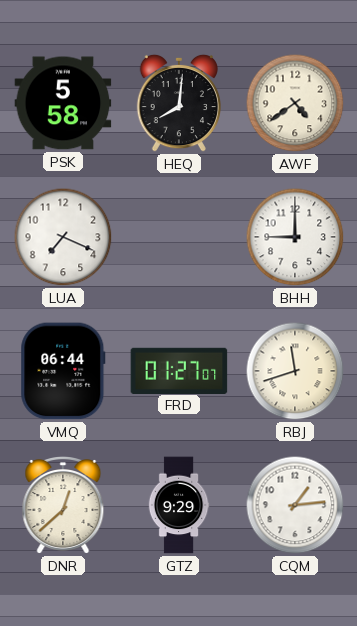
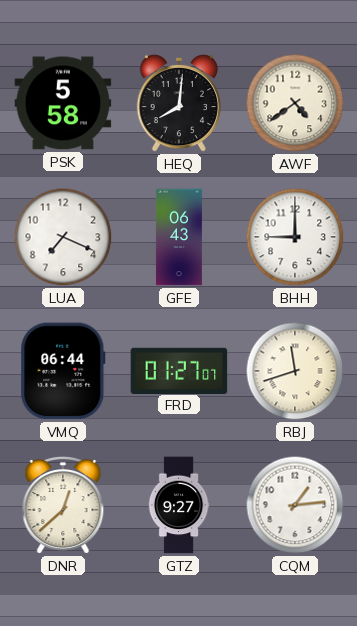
GFE: none -> 06:43 (179, 237)
GTZ: 9:29 -> 9:27 (179, 505)
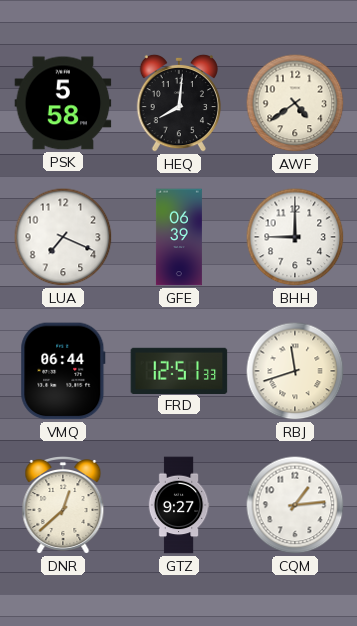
GFE: 06:43 -> 06:39 (179, 237)
FRD: 01:27 -> 12:51 (179, 370)
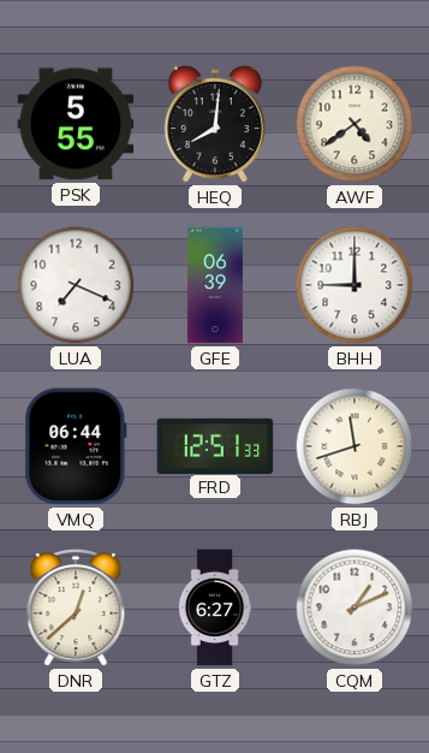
PSK: 5:58 -> 5:55 (76, 124)
GTZ: 9:27 -> 6:27 (215, 607)
CQM: 1:14 -> 1:11 (354, 607)
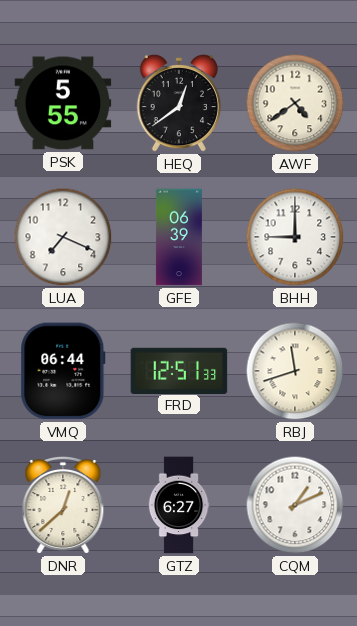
HEQ: 8:01 -> 12:39 (178, 103)
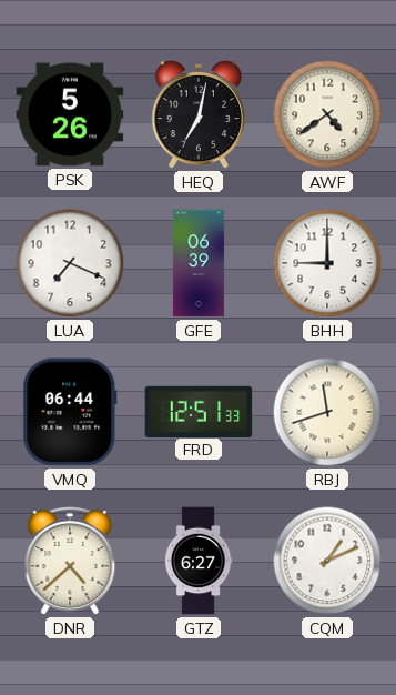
PSK: 5:55 -> 5:26 (70, 114)
HEQ: 12:39 -> 7:02 (197, 114)
DNR: 12:38 -> 4:38 (70, 562)
